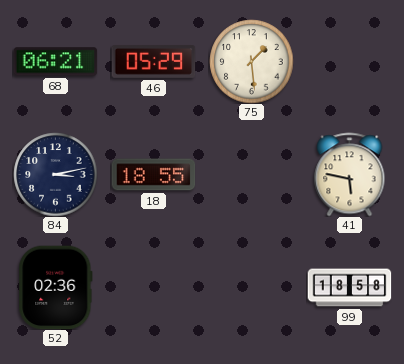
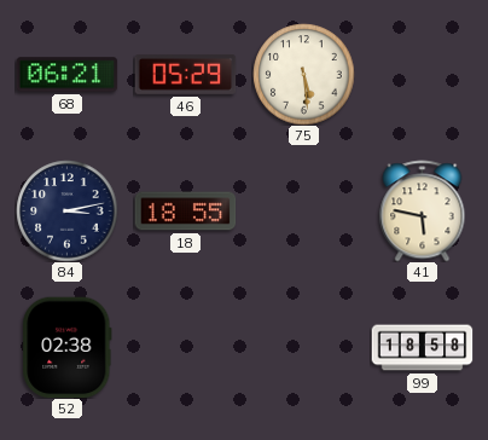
75: 1:29 -> 5:29 (303, 74)
52: 02:36 -> 02:38 (68, 347)
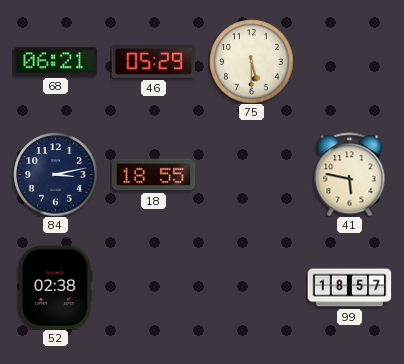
75: 5:29 -> 5:30 (251, 61)
99: 18:58 -> 18:57 (349, 288)
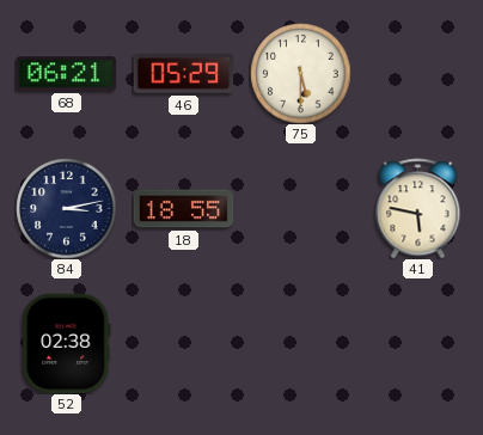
99: 18:57 -> none (349, 288)
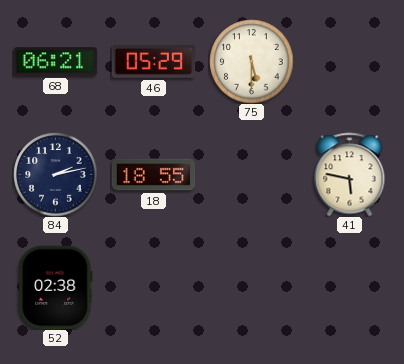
84: 3:13 -> 2:13 (55, 174)
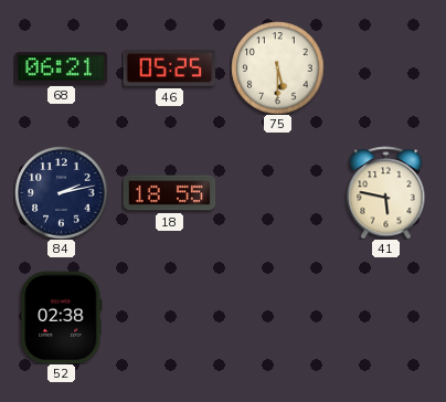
46: 05:29 -> 05:25 (169, 67)
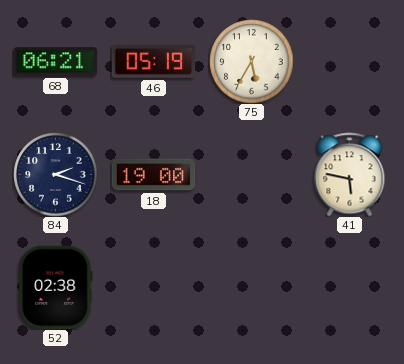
46: 05:25 -> 05:19 (153, 61)
75: 5:30 -> 5:35 (251, 61)
84: 2:13 -> 2:18 (55, 174)
18: 18:55 -> 19:00 (153, 175)
